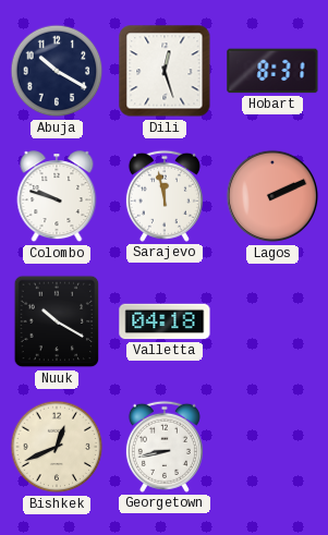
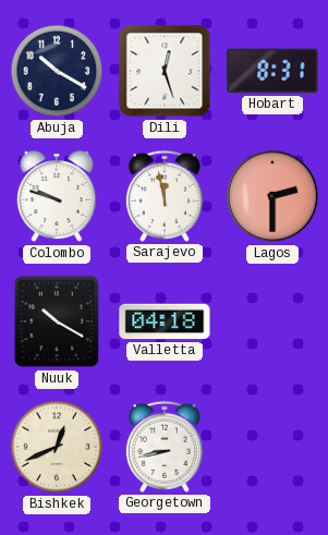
Lagos: 2:11 -> 2:30 (272, 196)
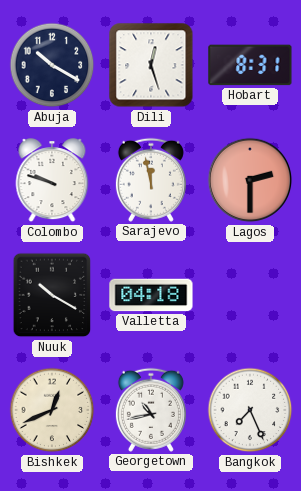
Georgetown: 8:43 -> 10:43 (151, 410)
Bangkok: none -> 7:26 (250, 410)
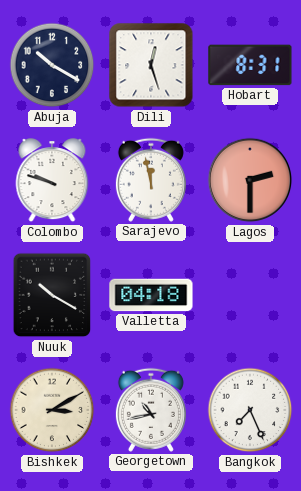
Bishkek: 12:41 -> 3:10 (52, 410)
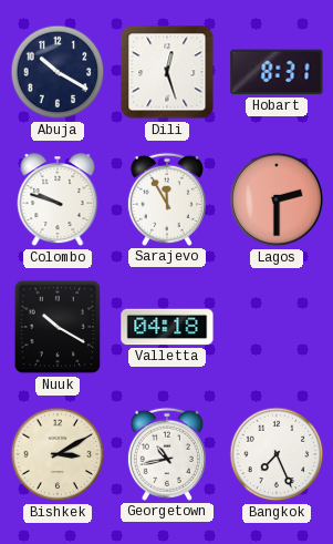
Sarajevo: 11:58 -> 11:55 (167, 199)
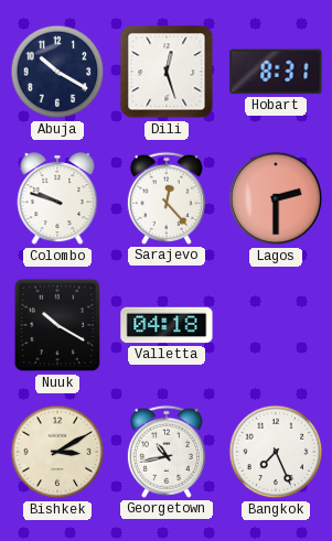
Sarajevo: 11:55 -> 12:23 (167, 198)
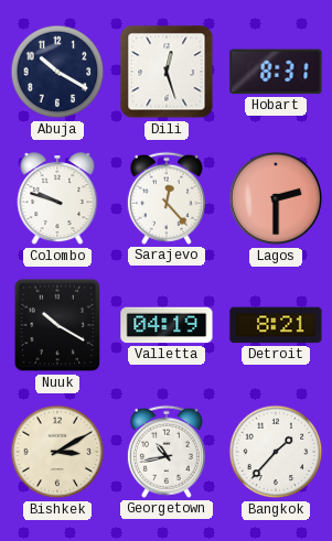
Valletta: 04:18 -> 04:19 (167, 325)
Detroit: none -> 8:21 (276, 325)
Bangkok: 7:26 -> 1:37 (276, 452)
